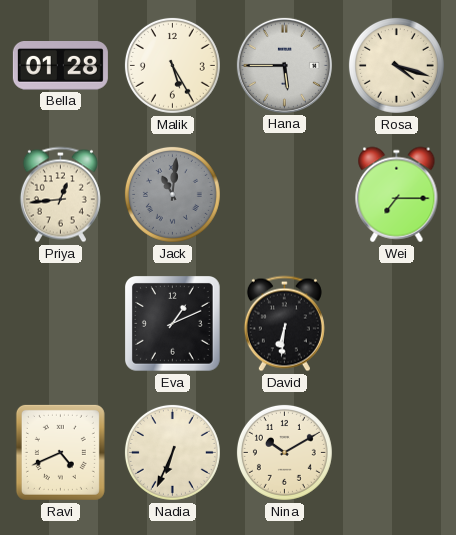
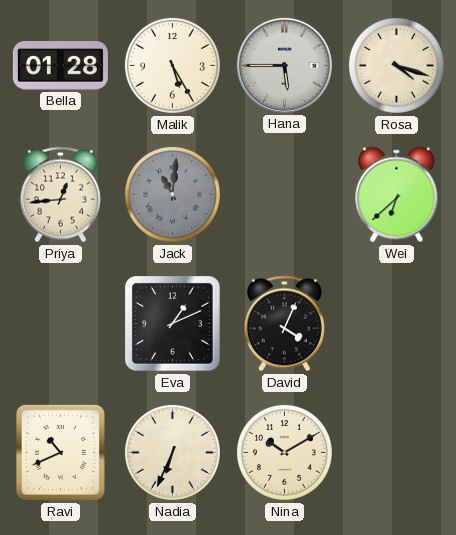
Wei: 7:15 -> 6:38 (397, 195)
David: 6:31 -> 4:04 (284, 324)
Ravi: 4:41 -> 10:41 (60, 452)
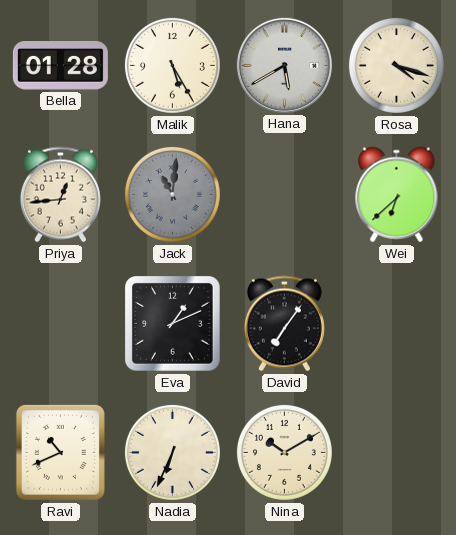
Hana: 5:45 -> 5:40 (284, 65)
David: 4:04 -> 7:06 (284, 324)
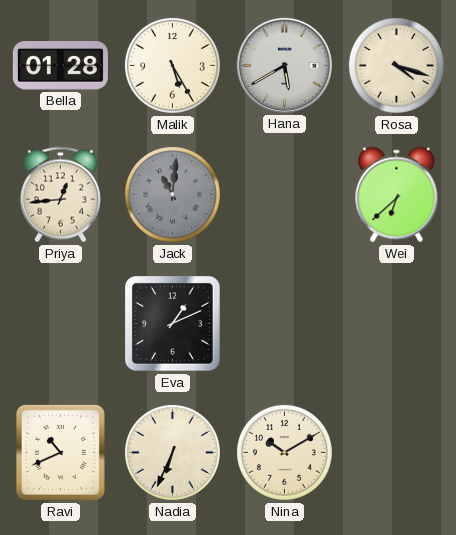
David: 7:06 -> none (284, 324)
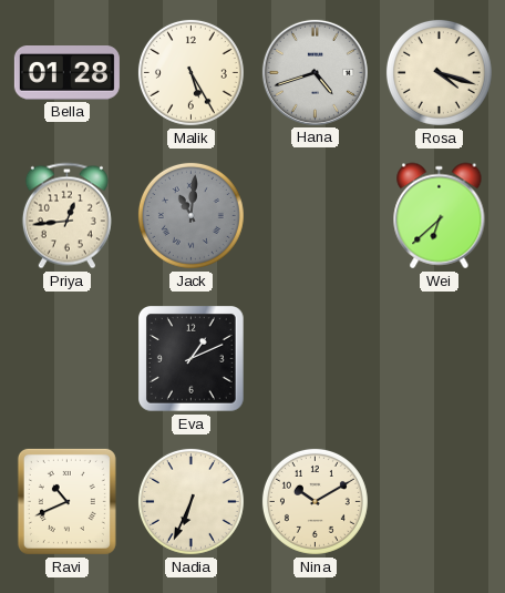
Hana: 5:40 -> 4:42 (315, 72)
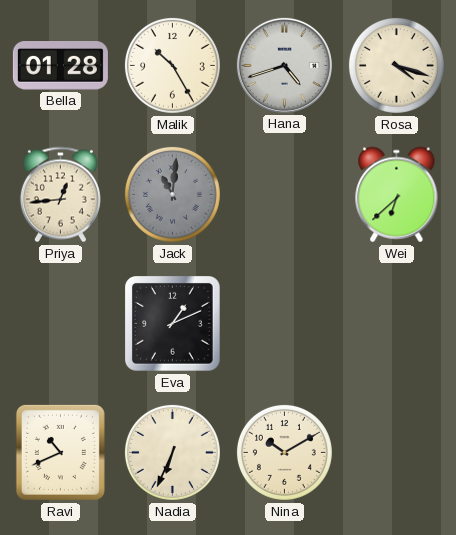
Malik: 5:25 -> 10:25 (172, 65)
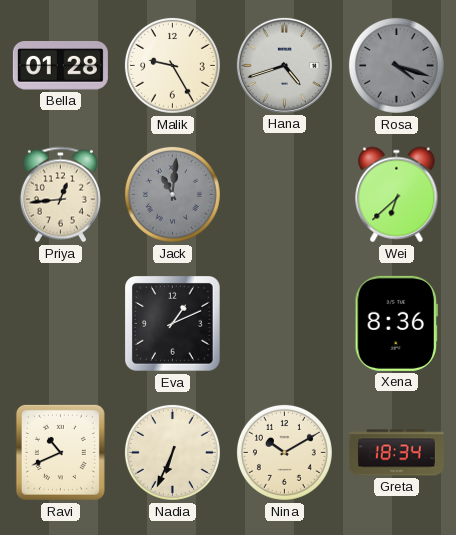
Malik: 10:25 -> 9:25 (172, 65)
Rosa dial: cream -> grey (396, 65)
Xena: none -> 8:36 (396, 323)
Greta: none -> 18:34 (396, 453)
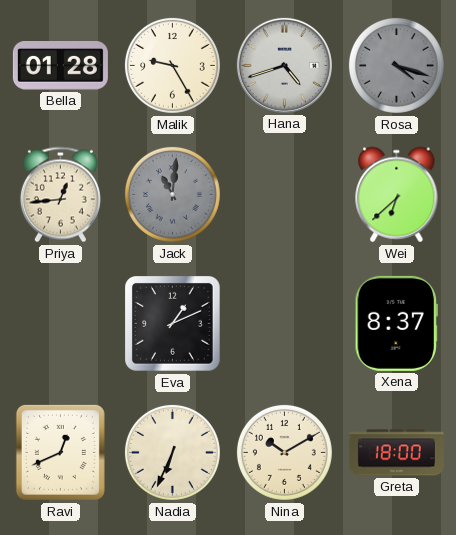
Xena: 8:36 -> 8:37 (396, 323)
Ravi: 10:41 -> 12:41 (60, 452)
Greta: 18:34 -> 18:00 (396, 453)
